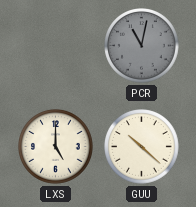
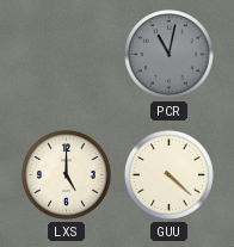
GUU: 10:22 -> 4:22 (170, 175)
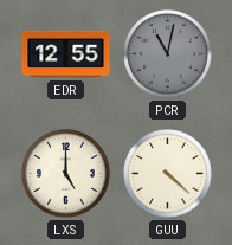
EDR: none -> 12:55 (66, 54)
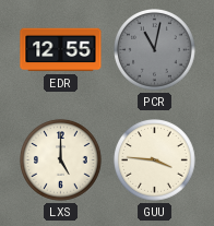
GUU: 4:22 -> 3:46 (155, 160)
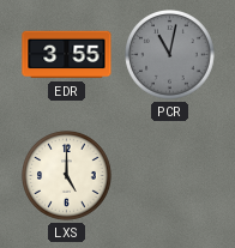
EDR: 12:55 -> 3:55 (67, 55)
GUU: 3:46 -> none (155, 160)
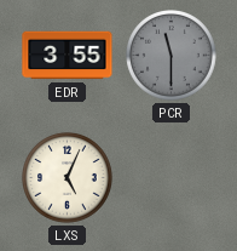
PCR: 11:02 -> 11:30 (172, 56)
LXS: 5:00 -> 5:04 (68, 178)
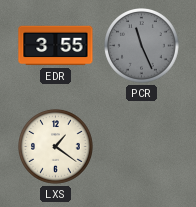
PCR: 11:30 -> 11:26 (142, 46)
LXS: 5:04 -> 1:21 (56, 147)
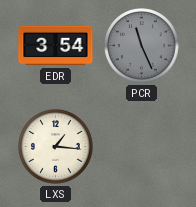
EDR: 3:55 -> 3:54 (56, 46)
LXS: 1:21 -> 1:16 (56, 147)
